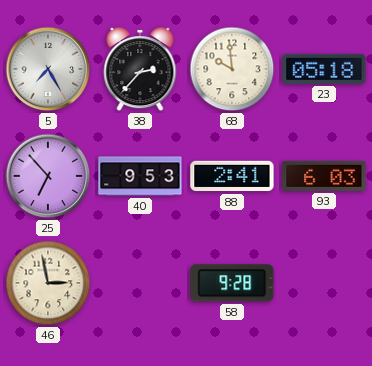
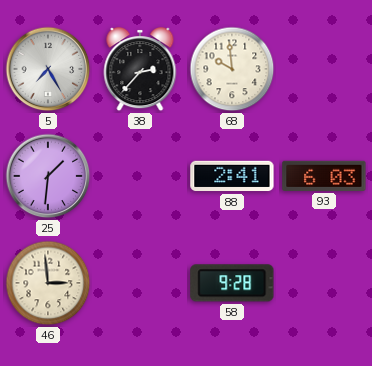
23: 05:18 -> none (324, 69)
25: 6:53 -> 1:31 (48, 176)
40: 9:53 -> none (140, 176)
46: 2:58 -> 2:59 (48, 283)
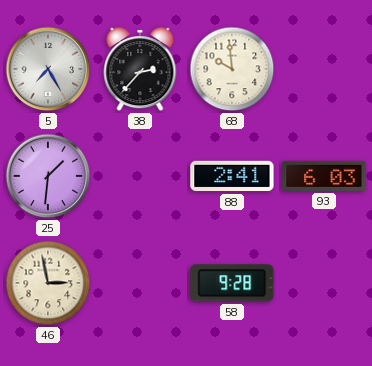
46: 2:59 -> 2:58 (48, 283)
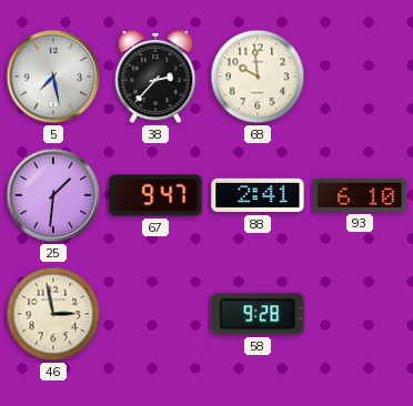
5: 7:25 -> 7:28 (53, 77)
67: none -> 9:47 (155, 195)
93: 6:03 -> 6:10 (360, 195)
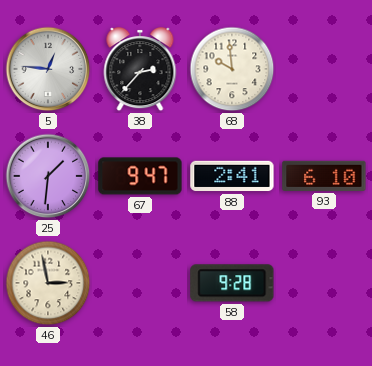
5: 7:28 -> 12:46 (48, 69)
